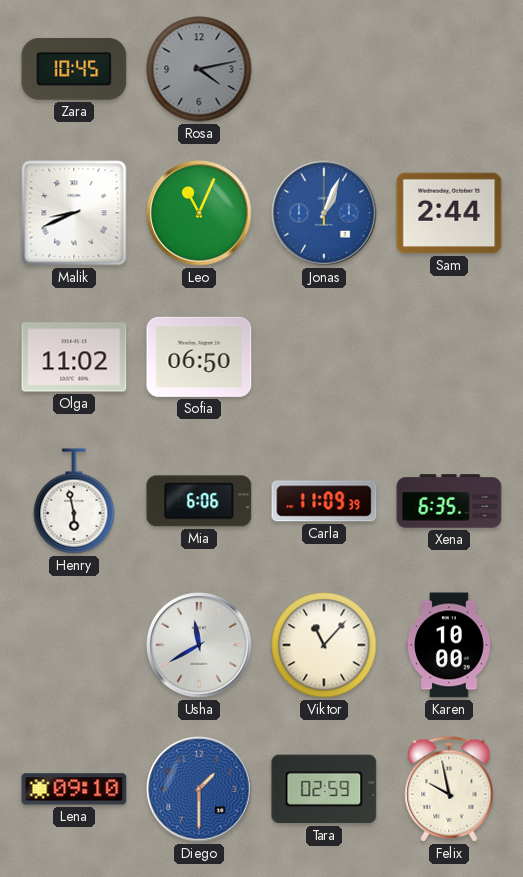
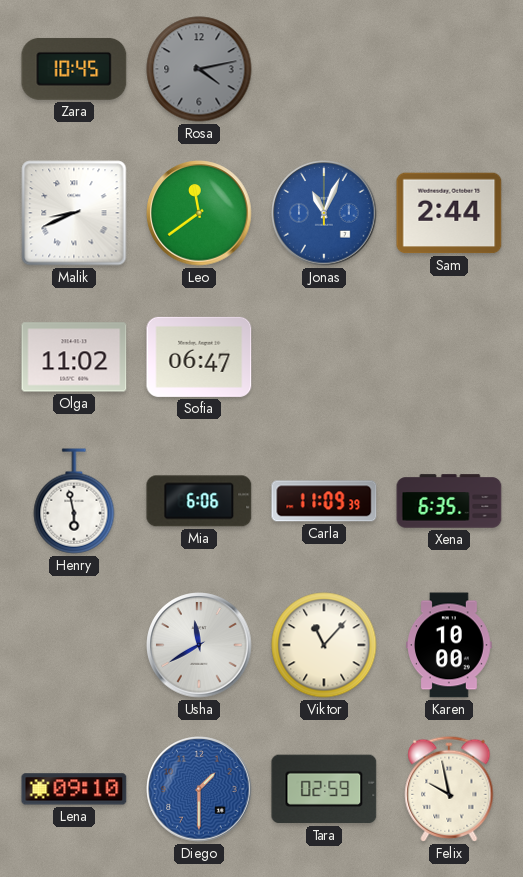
Leo: 11:04 -> 11:39 (199, 213)
Jonas: 1:04 -> 11:04 (324, 213)
Sofia: 06:50 -> 06:47 (199, 357)
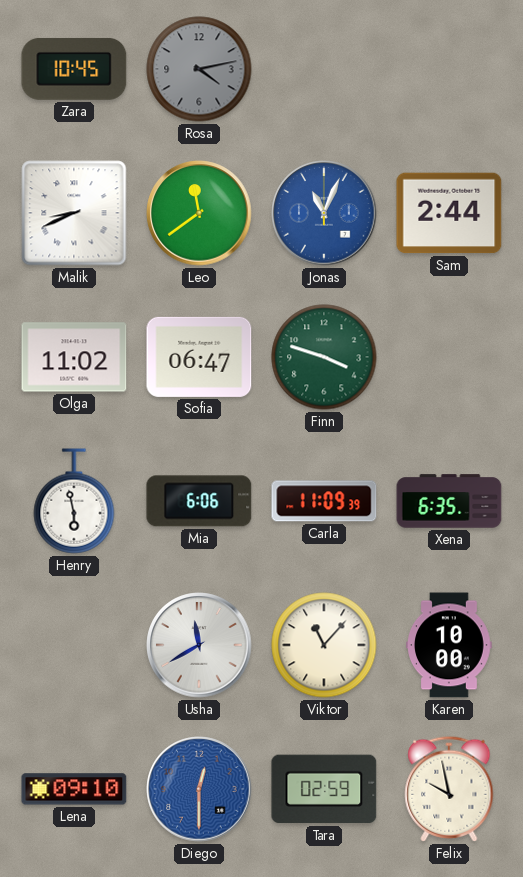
Finn: none -> 3:48 (324, 357)
Diego: 1:30 -> 12:30 (199, 789)
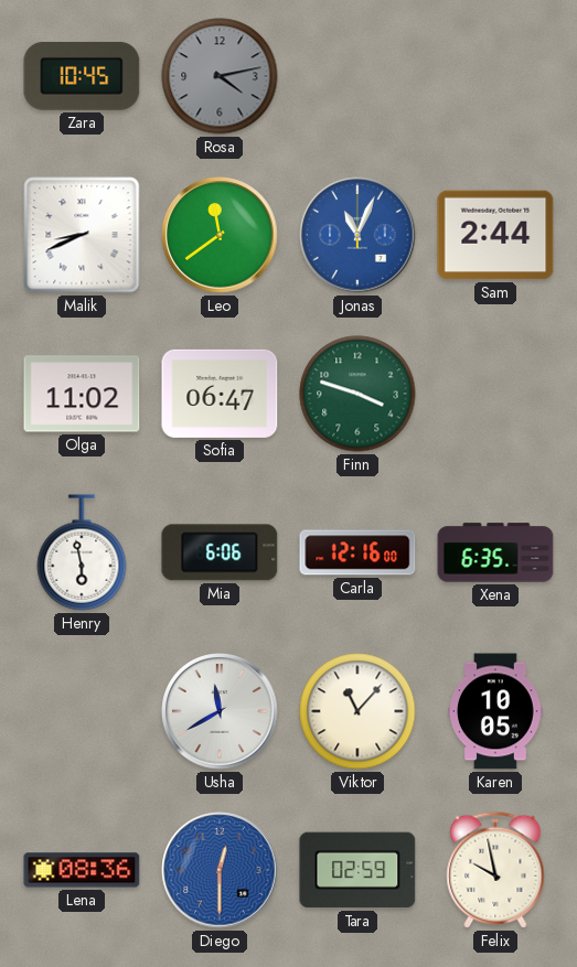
Carla: 11:09 -> 12:16 (357, 552)
Karen: 10:00 -> 10:05 (496, 711)
Lena: 09:10 -> 08:36 (82, 870)
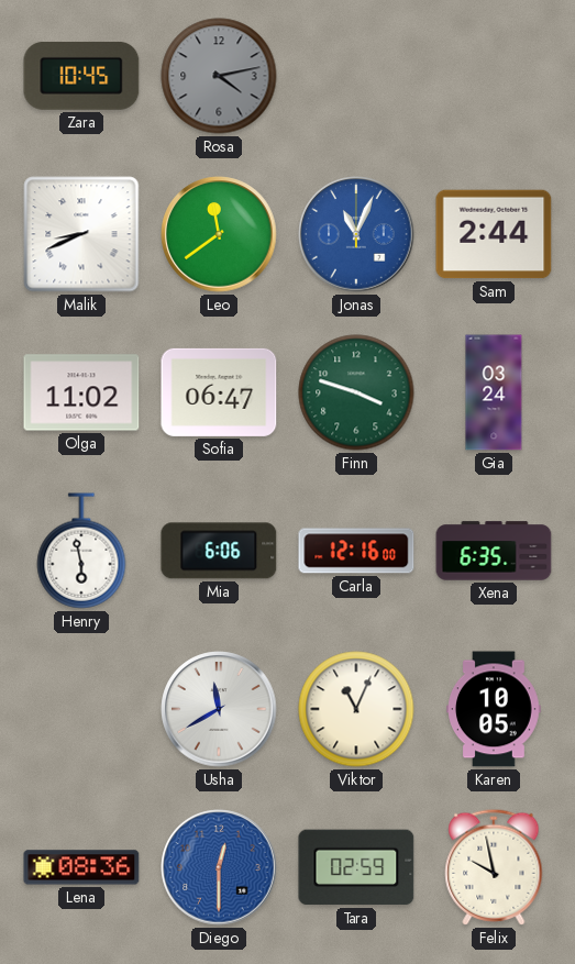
Gia: none -> 03:24 (494, 392)
Viktor: 11:07 -> 11:04 (356, 709)
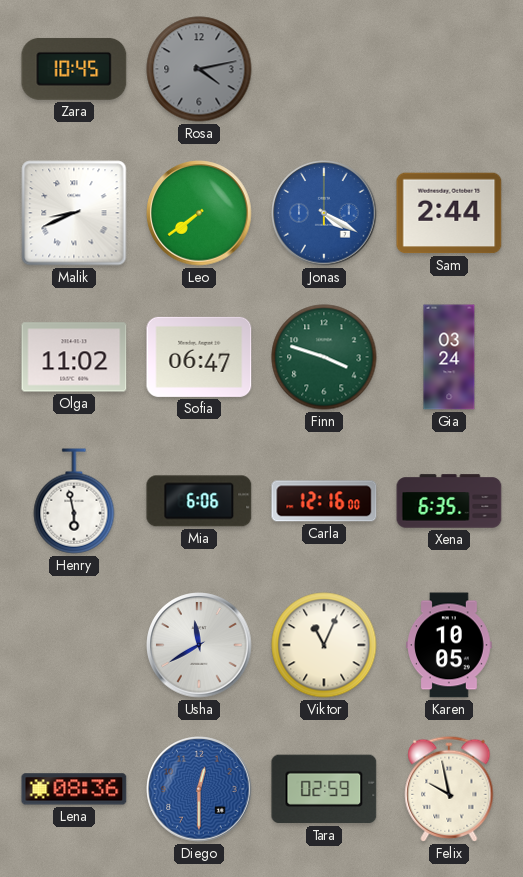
Leo: 11:39 -> 7:39 (199, 213)
Jonas: 11:04 -> 4:20 (324, 213)
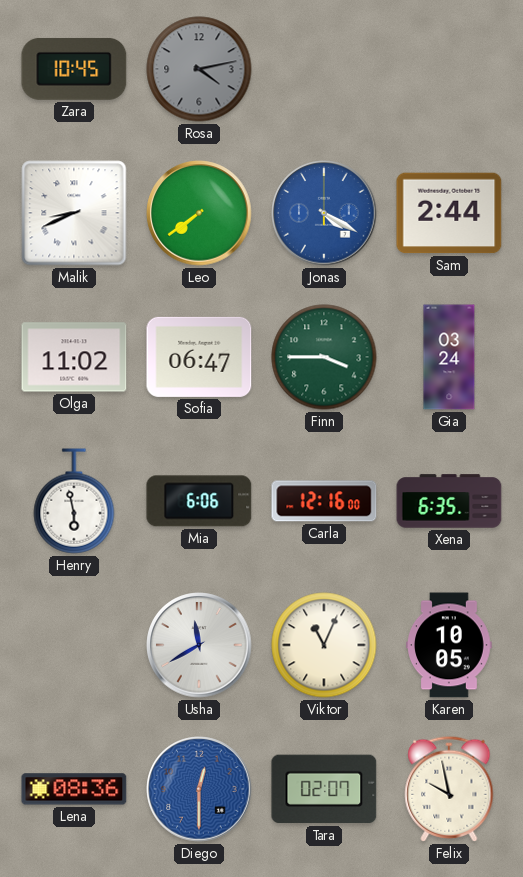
Finn: 3:48 -> 3:45 (324, 357)
Tara: 02:59 -> 02:07 (324, 789)
